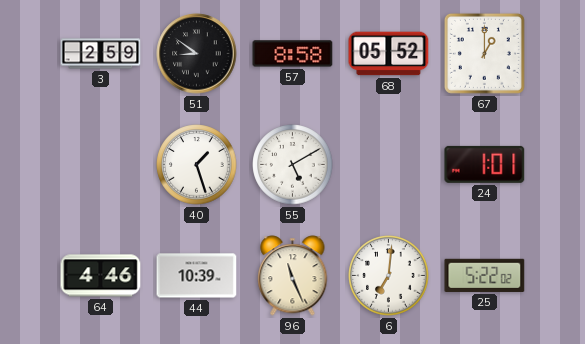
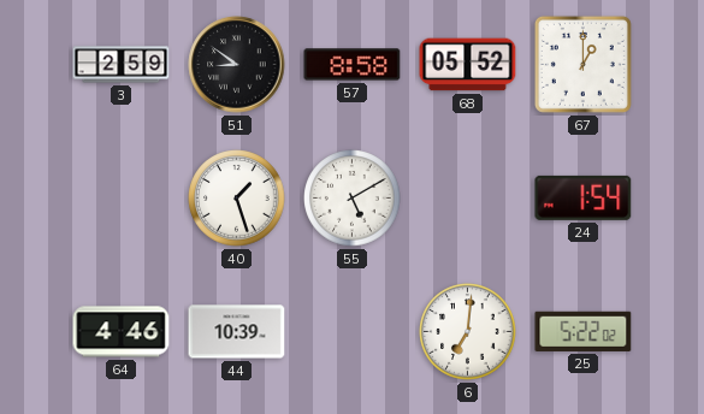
24: 1:01 -> 1:54 (584, 197)
96: 11:26 -> none (293, 276)
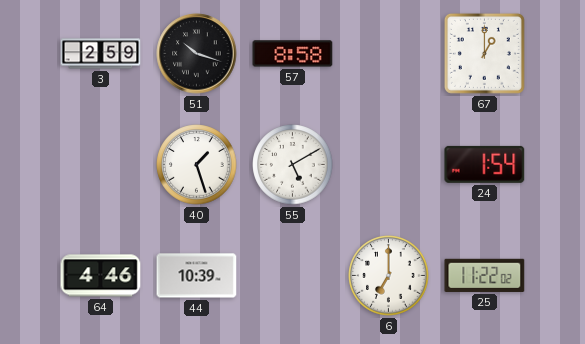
51: 8:51 -> 10:18 (197, 54)
68: 05:52 -> none (468, 65)
6: 7:01 -> 7:00 (389, 276)
25: 5:22 -> 11:22 (485, 275)
